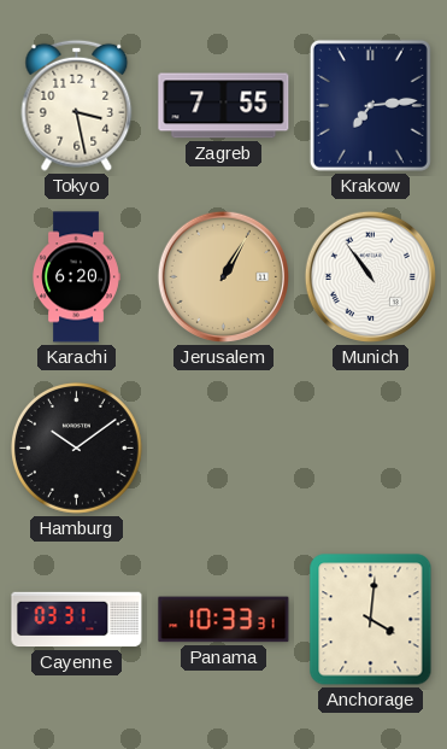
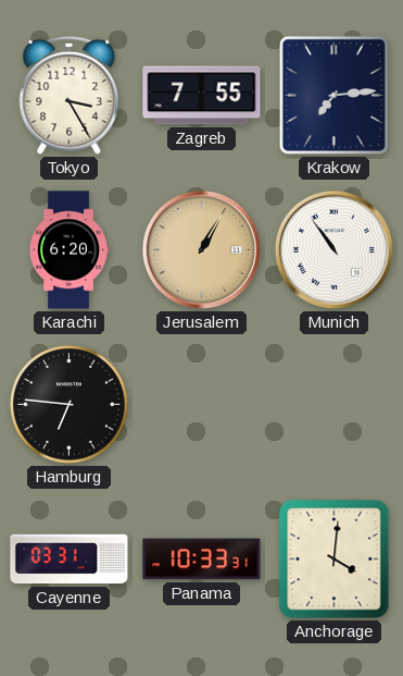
Tokyo: 3:28 -> 3:25 (70, 95)
Hamburg: 10:09 -> 6:46 (70, 405)
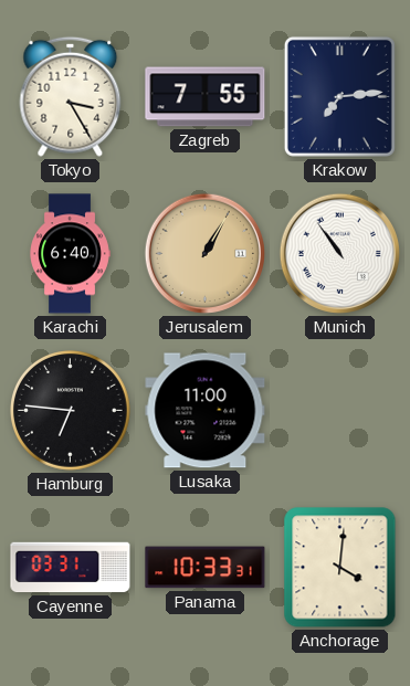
Karachi: 6:20 -> 6:40 (70, 254)
Lusaka: none -> 11:00 (206, 411)
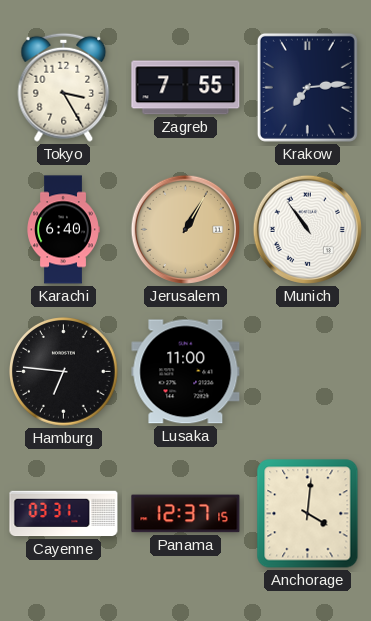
Panama: 10:33 -> 12:37 (186, 514)
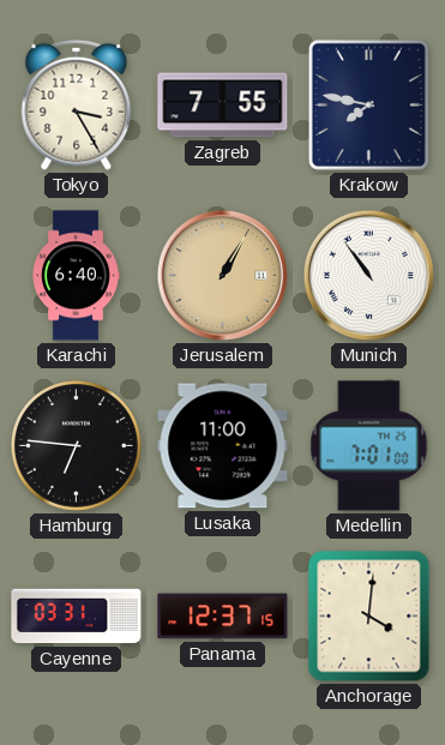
Krakow: 7:14 -> 7:47 (368, 104)
Medellin: none -> 7:01 (369, 446)
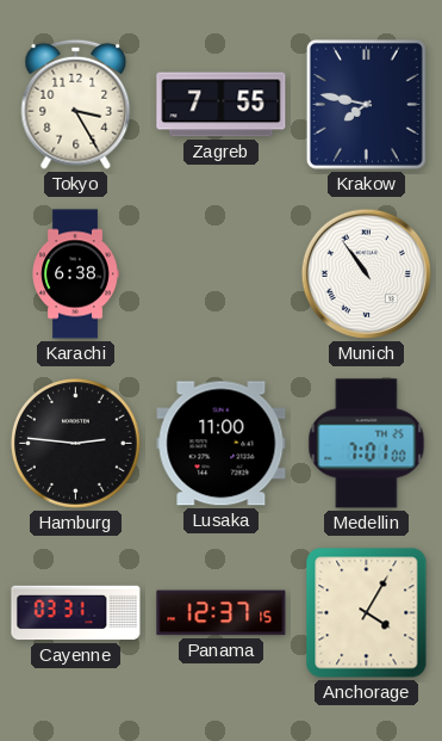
Karachi: 6:40 -> 6:38 (75, 274)
Jerusalem: 1:05 -> none (222, 275)
Hamburg: 6:46 -> 2:46 (76, 444)
Anchorage: 4:01 -> 4:05 (367, 613)
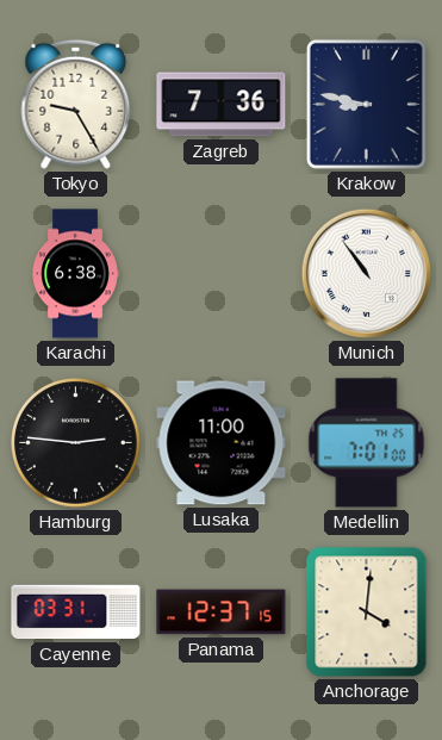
Tokyo: 3:25 -> 9:25 (76, 104)
Zagreb: 7:55 -> 7:36 (222, 105)
Krakow: 7:47 -> 8:47 (366, 104)
Anchorage: 4:05 -> 4:01 (367, 612)
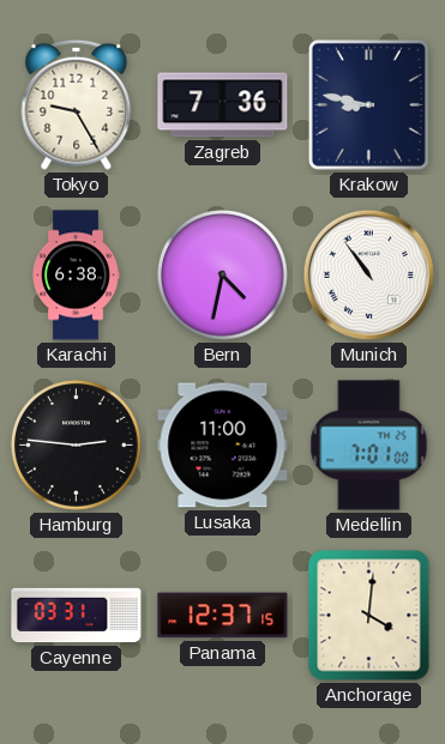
Bern: none -> 4:32 (223, 276)
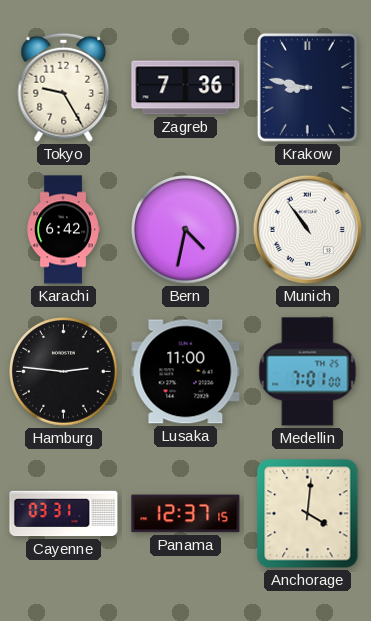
Karachi: 6:38 -> 6:42 (63, 230)
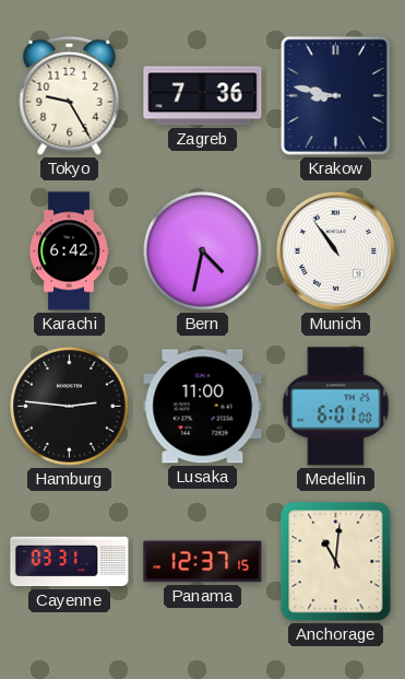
Medellin: 7:01 -> 6:01 (336, 407)
Anchorage: 4:01 -> 11:01 (336, 562)
